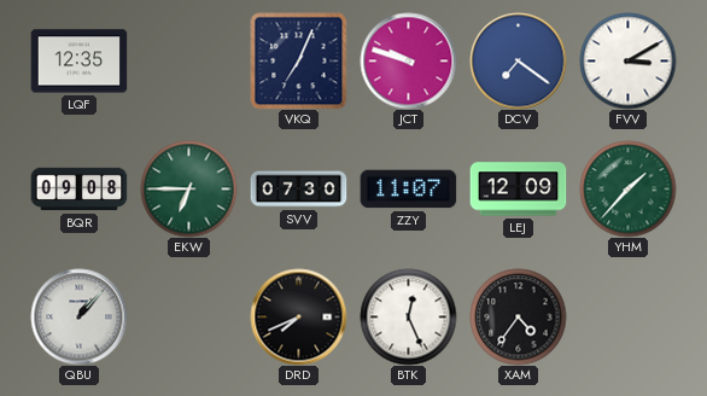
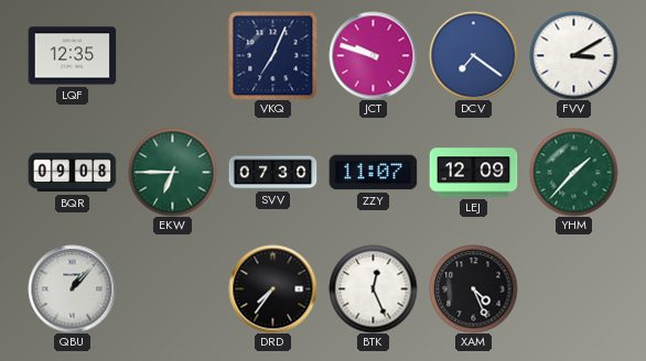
DRD: 7:41 -> 7:36 (272, 288)
XAM: 4:36 -> 4:26 (473, 288)
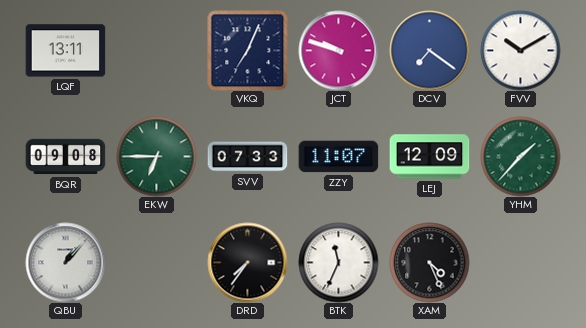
LQF: 12:35 -> 13:11 (65, 51)
FVV: 3:10 -> 10:10 (520, 50)
SVV: 07:30 -> 07:33 (247, 157)
BTK: 12:26 -> 11:34 (338, 262)
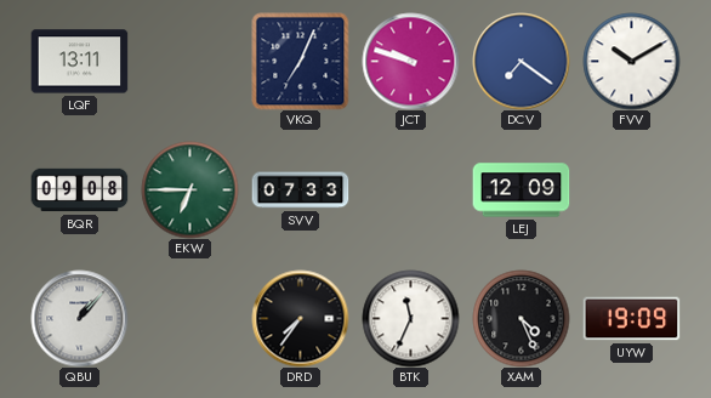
ZZY: 11:07 -> none (338, 157)
YHM: 1:37 -> none (520, 156)
UYW: none -> 19:09 (631, 319)
